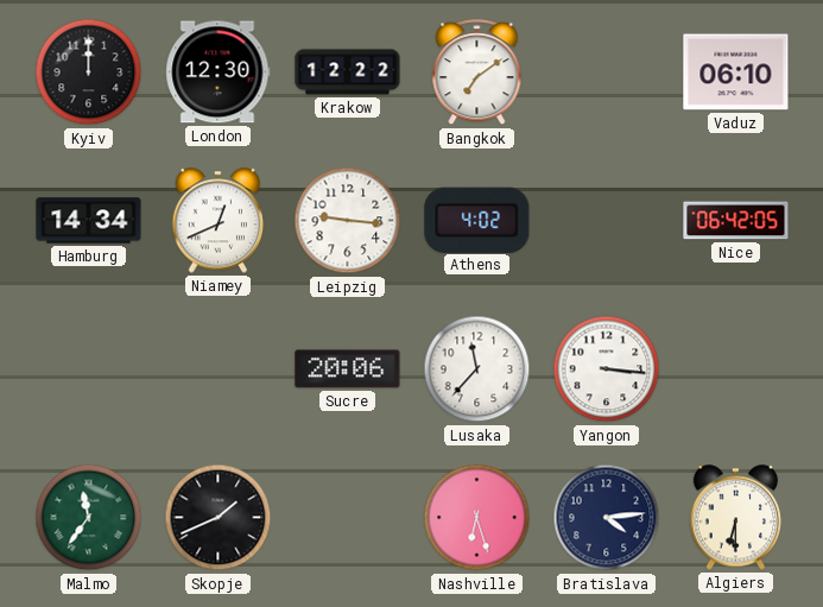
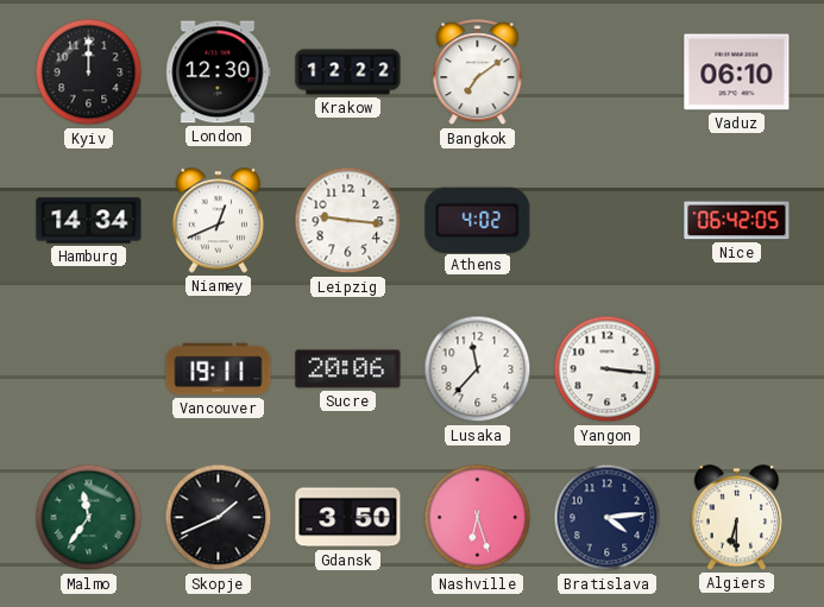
Vancouver: none -> 19:11 (219, 369)
Gdansk: none -> 3:50 (348, 518)
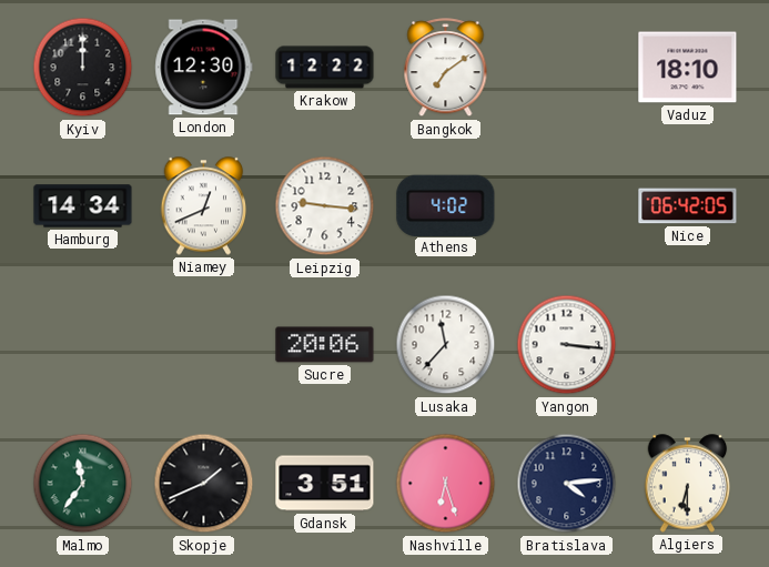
Vaduz: 06:10 -> 18:10 (688, 68)
Vancouver: 19:11 -> none (219, 369)
Gdansk: 3:50 -> 3:51 (325, 484)
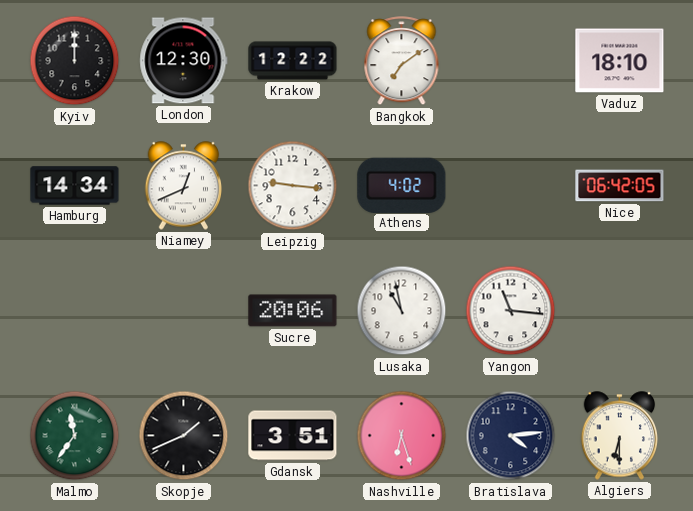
Lusaka: 11:37 -> 10:58 (402, 311)
Yangon: 3:16 -> 11:16 (511, 311)
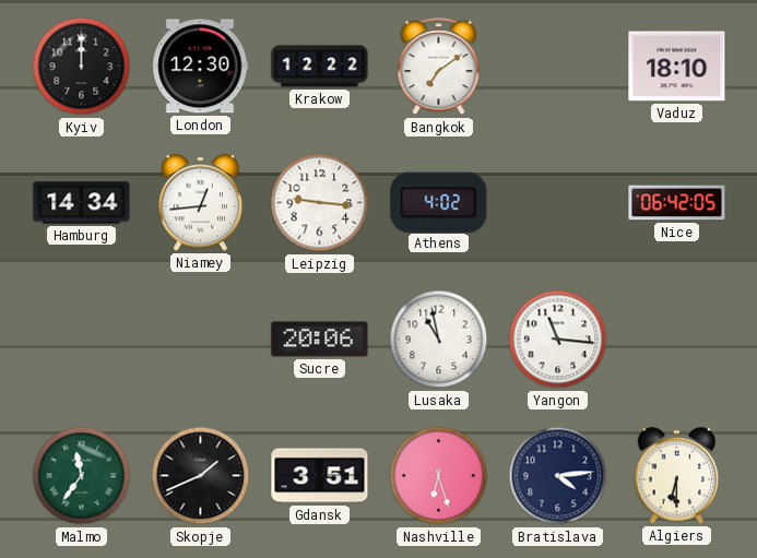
Niamey: 12:41 -> 12:44 (201, 203)
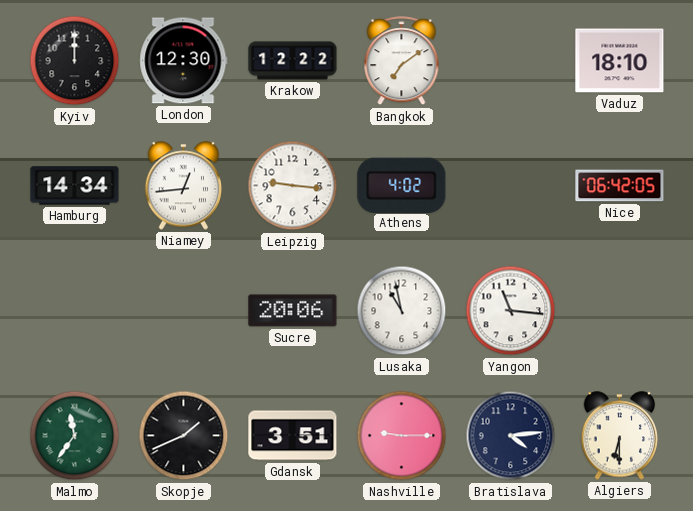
Nashville: 6:27 -> 9:15 (402, 436)
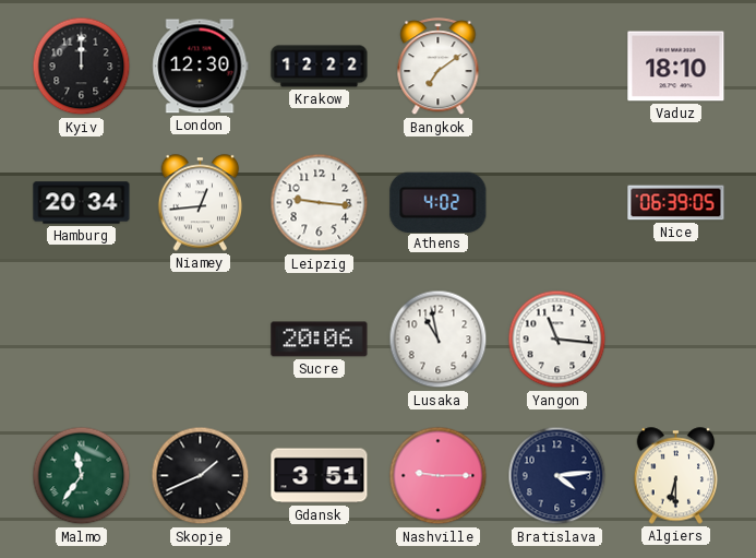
Hamburg: 14:34 -> 20:34 (82, 203)
Nice: 06:42 -> 06:39 (676, 203)
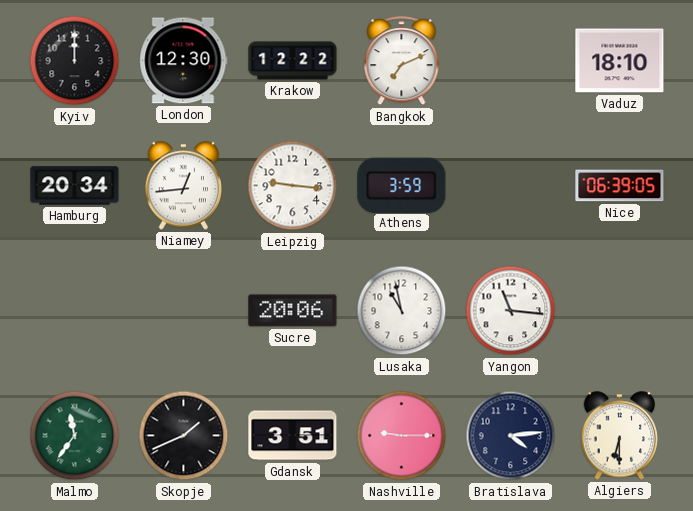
Bangkok: 7:09 -> 7:11 (402, 61)
Athens: 4:02 -> 3:59 (402, 185)
